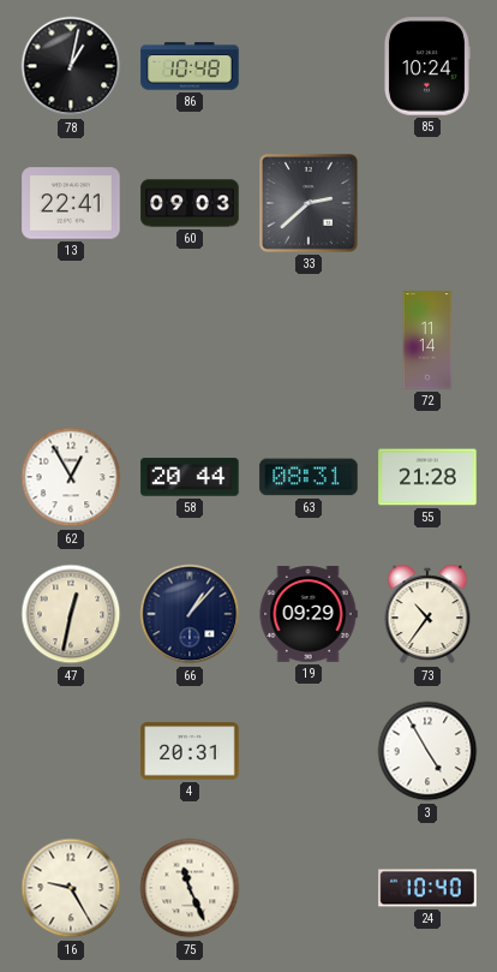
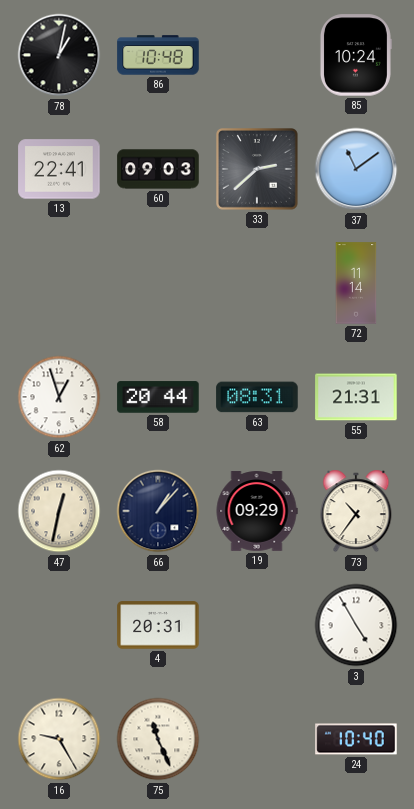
37: none -> 11:09 (356, 169)
62: 12:55 -> 12:57 (59, 397)
55: 21:28 -> 21:31 (356, 397)
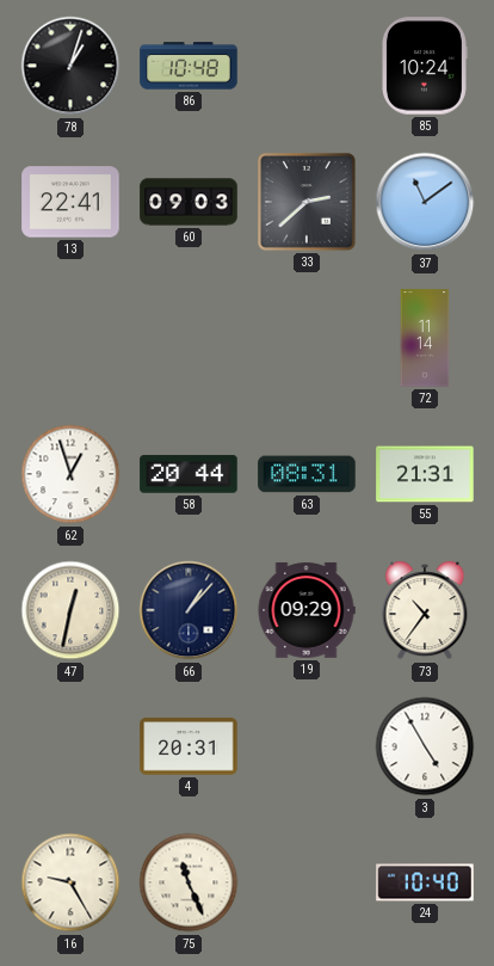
78: 1:02 -> 1:03 (70, 66)
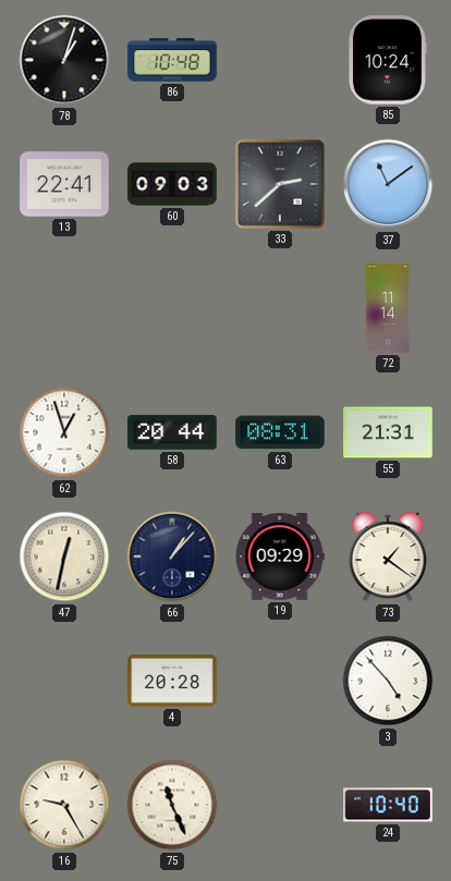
73: 10:36 -> 1:21 (388, 556)
4: 20:31 -> 20:28 (172, 681)
3: 4:55 -> 4:53 (388, 681)
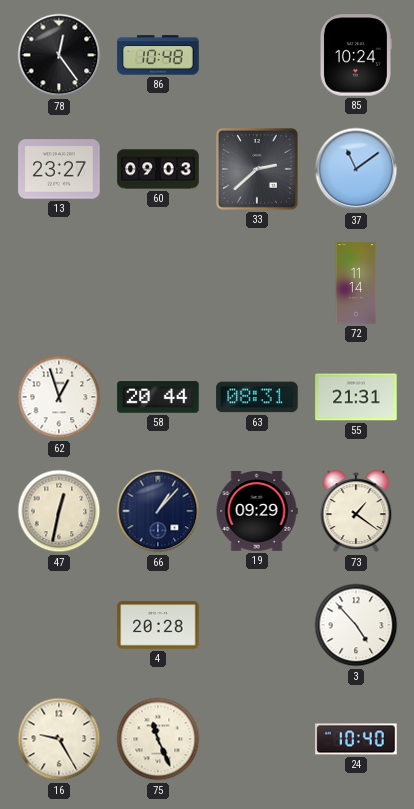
78: 1:03 -> 12:24 (59, 55)
13: 22:41 -> 23:27 (59, 169)
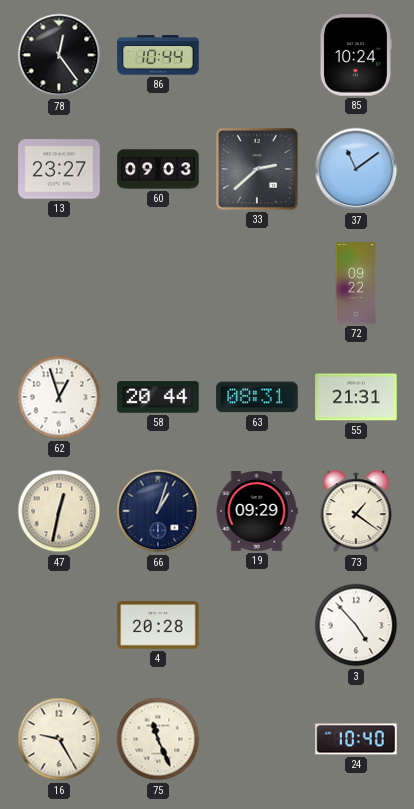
86: 10:48 -> 10:44 (158, 55)
72: 11:14 -> 09:22 (356, 283)
66: 1:07 -> 1:03 (158, 511)
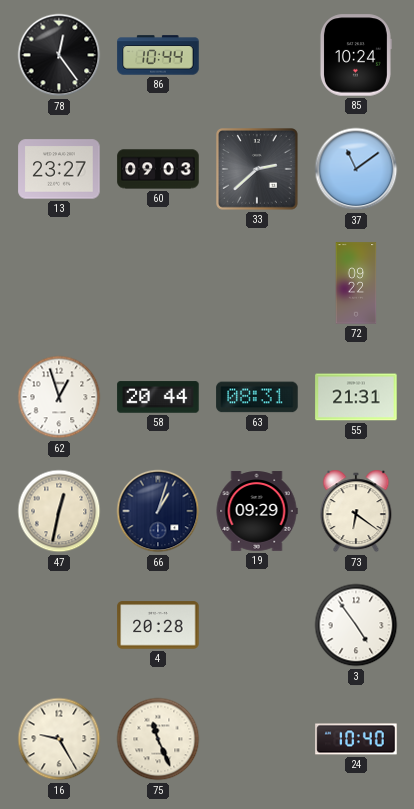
73: 1:21 -> 6:21 (356, 511)
3: 4:53 -> 4:54 (356, 625)
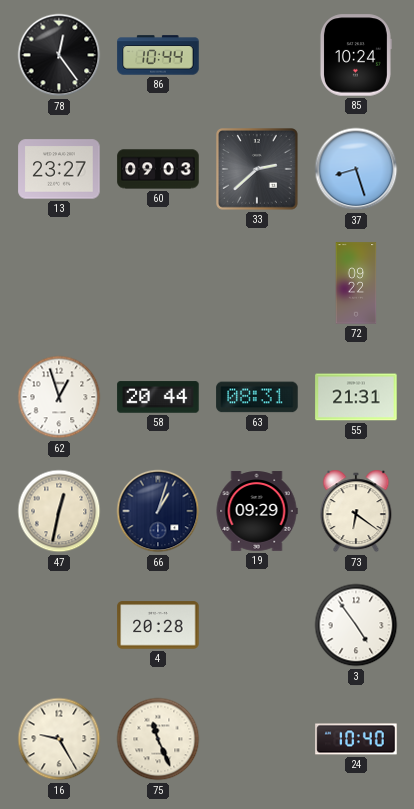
37: 11:09 -> 8:27 (356, 169)
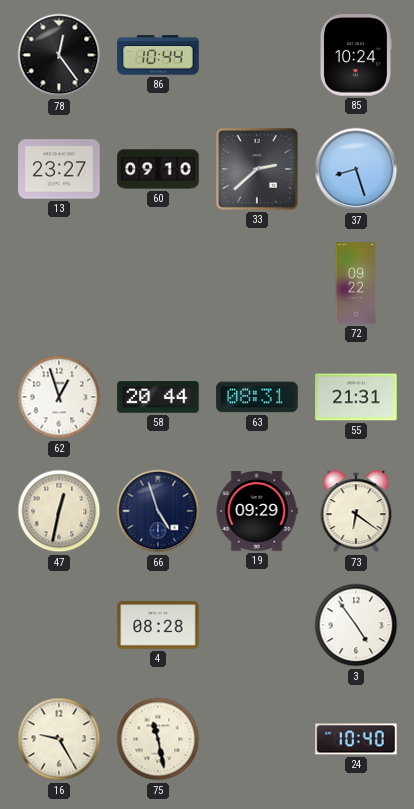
60: 09:03 -> 09:10 (158, 169)
66: 1:03 -> 4:57 (158, 511)
4: 20:28 -> 08:28 (158, 625)
75: 11:26 -> 11:28 (158, 739)
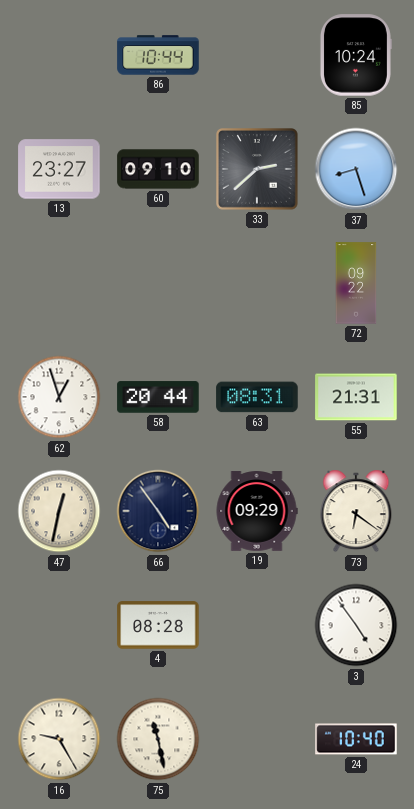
78: 12:24 -> none (59, 55)
66: 4:57 -> 4:54 (158, 511)
